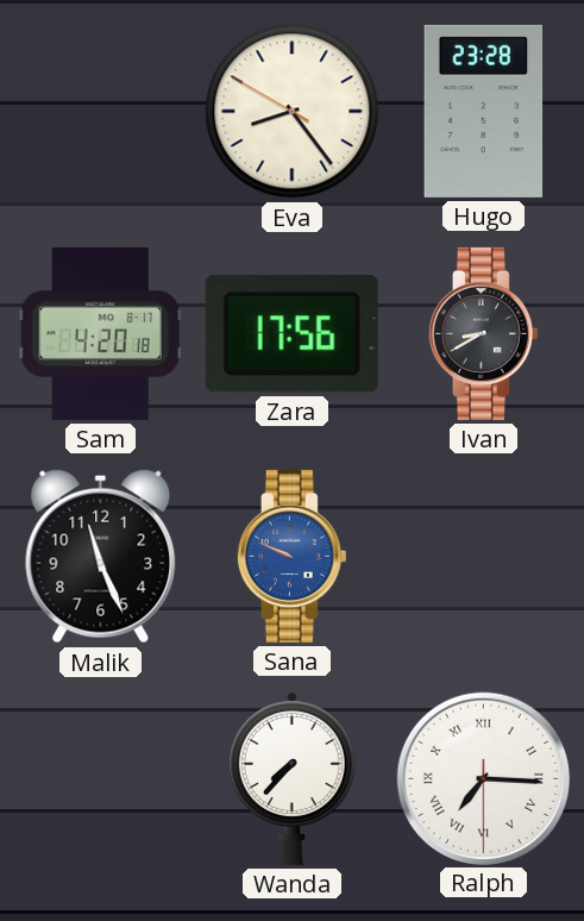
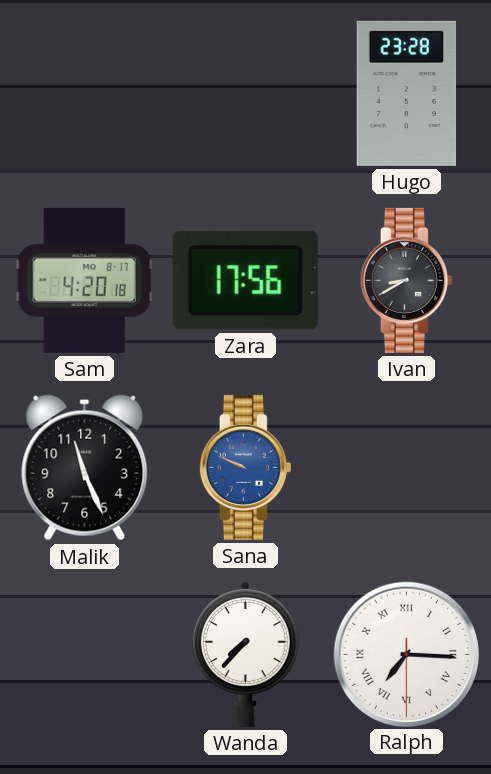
Eva: 8:23 -> none (293, 112)
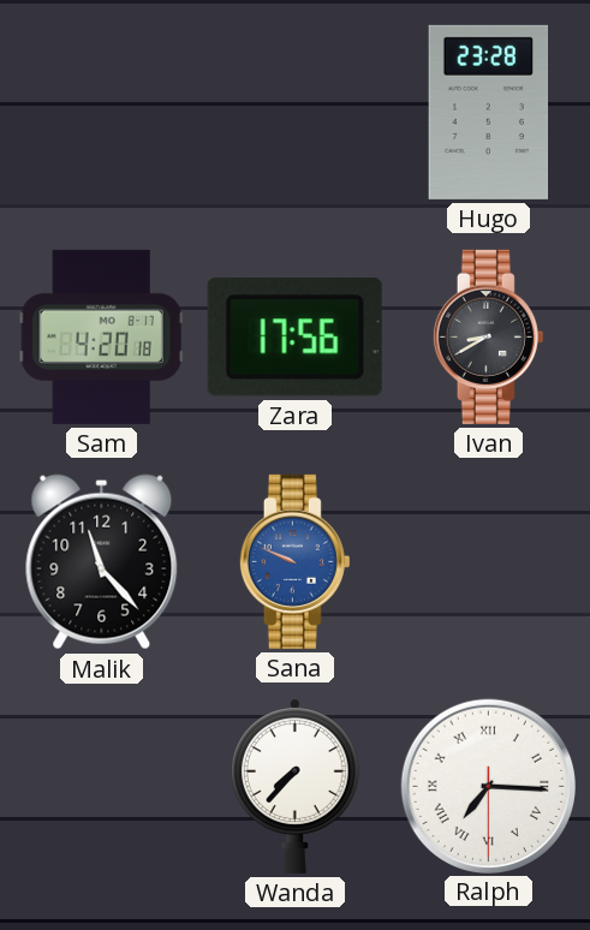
Malik: 11:26 -> 11:23 (102, 562)
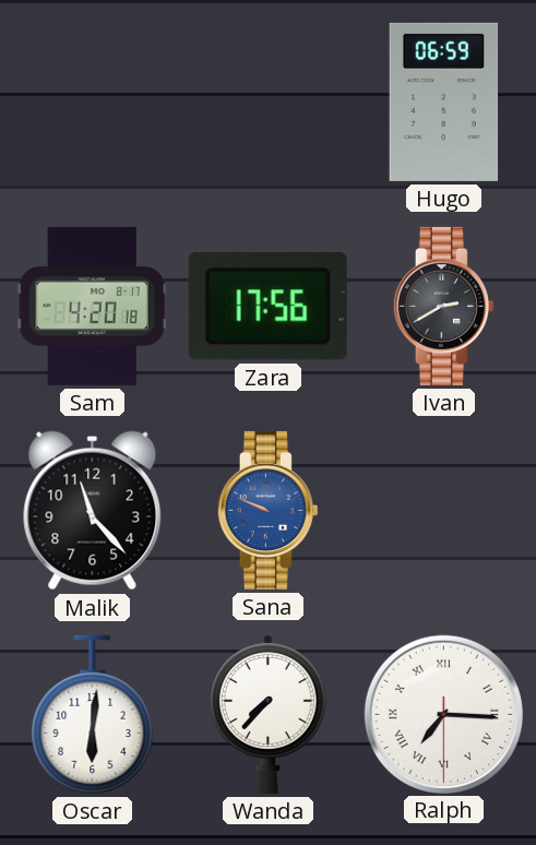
Hugo: 23:28 -> 06:59 (444, 102)
Ivan: 8:40 -> 2:40 (443, 306)
Oscar: none -> 6:01 (93, 714)
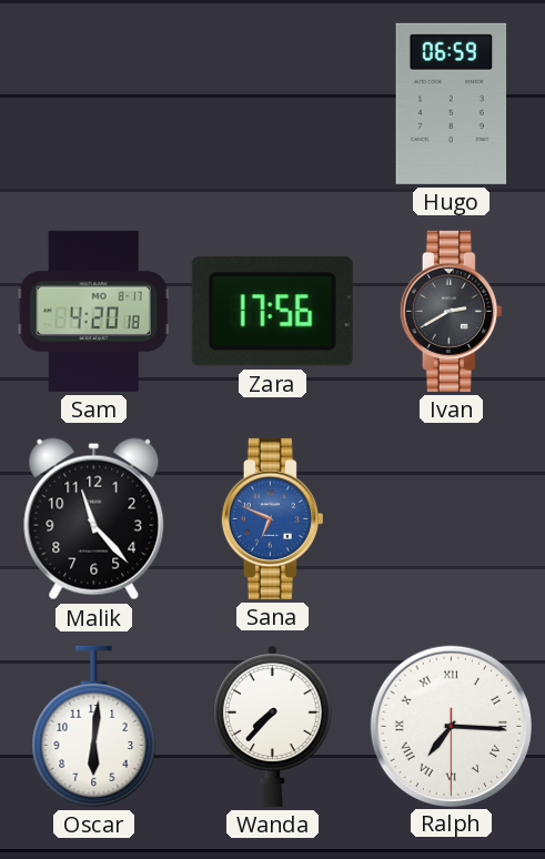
Sana: 9:49 -> 6:49 (272, 518)
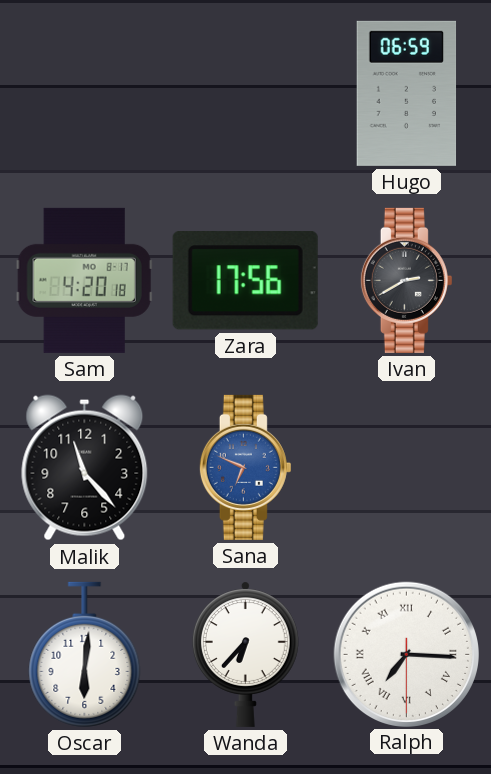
Wanda: 7:37 -> 6:37 (245, 654)
